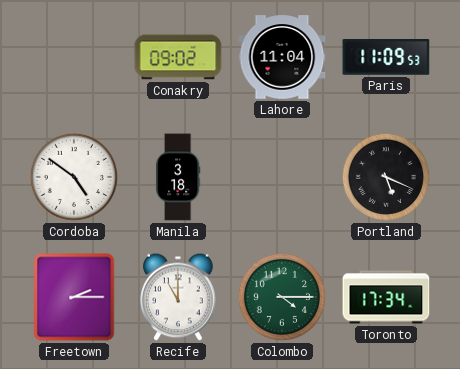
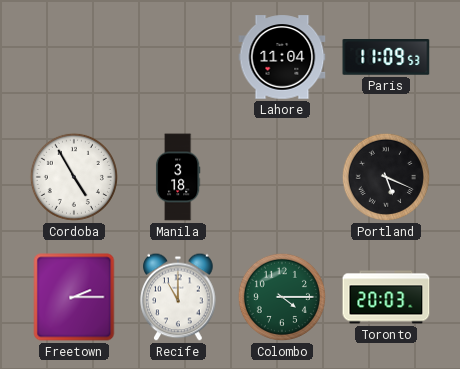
Conakry: 09:02 -> none (178, 57)
Cordoba: 4:51 -> 4:55 (74, 177)
Toronto: 17:34 -> 20:03 (386, 297)
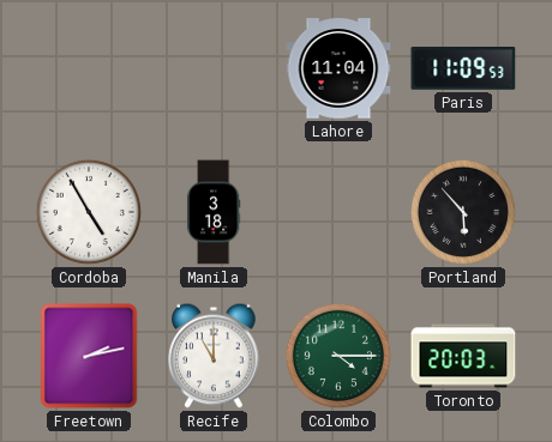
Portland: 5:19 -> 5:53 (463, 212)
Freetown: 2:15 -> 2:13 (89, 356)
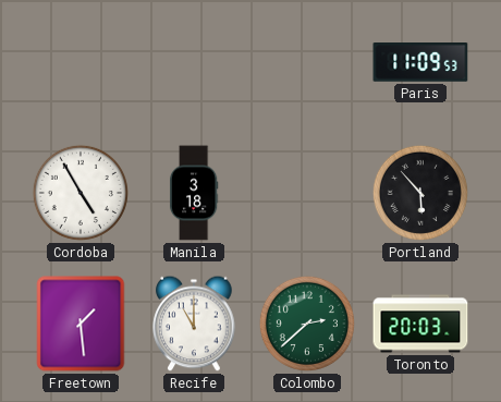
Lahore: 11:04 -> none (338, 68)
Freetown: 2:13 -> 1:29 (81, 324)
Colombo: 4:15 -> 2:38 (307, 324)
